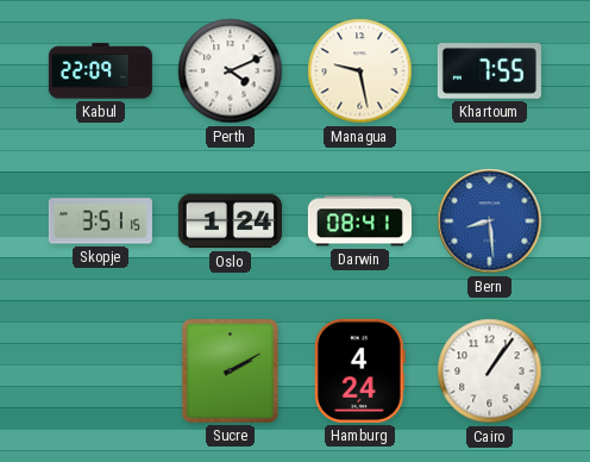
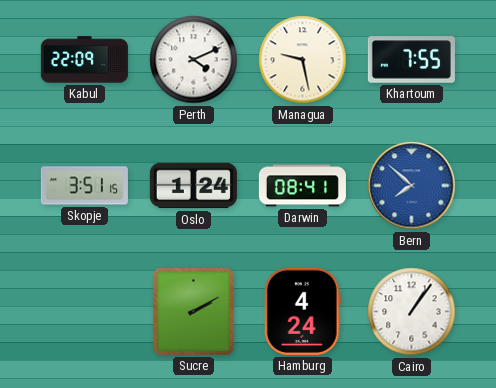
Bern: 8:29 -> 7:52 (412, 186)
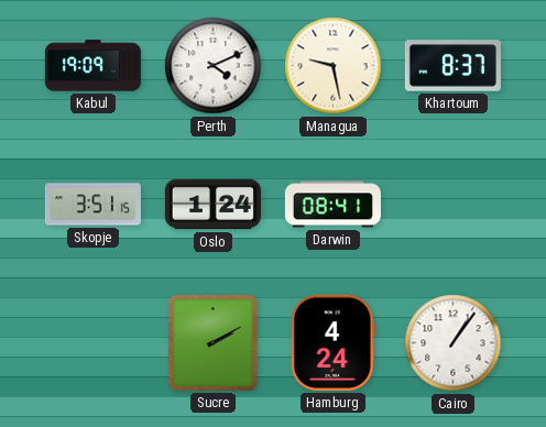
Kabul: 22:09 -> 19:09 (92, 66)
Khartoum: 7:55 -> 8:37 (452, 66)
Bern: 7:52 -> none (412, 186)
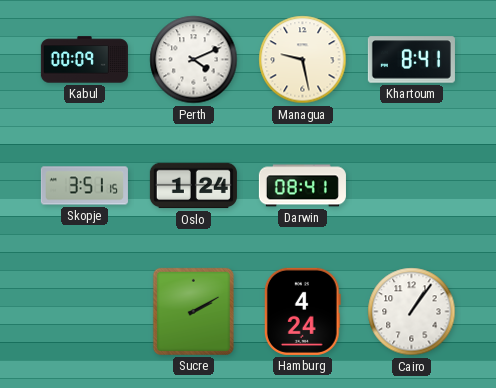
Kabul: 19:09 -> 00:09 (84, 60)
Khartoum: 8:37 -> 8:41 (411, 60)
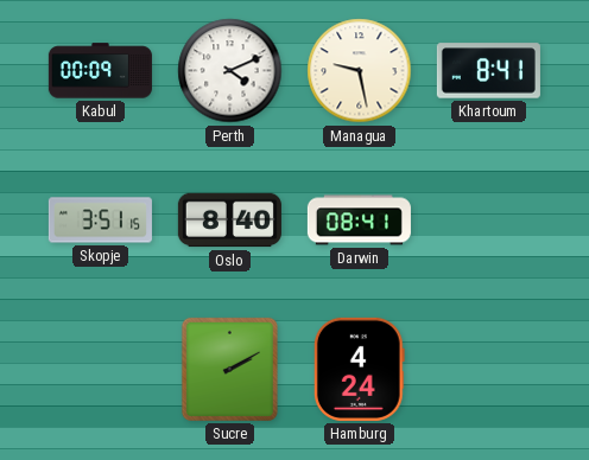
Oslo: 1:24 -> 8:40 (229, 221)
Cairo: 1:06 -> none (412, 312)
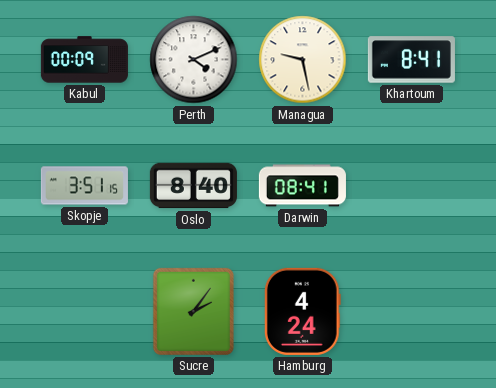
Sucre: 2:10 -> 2:06 (193, 311)
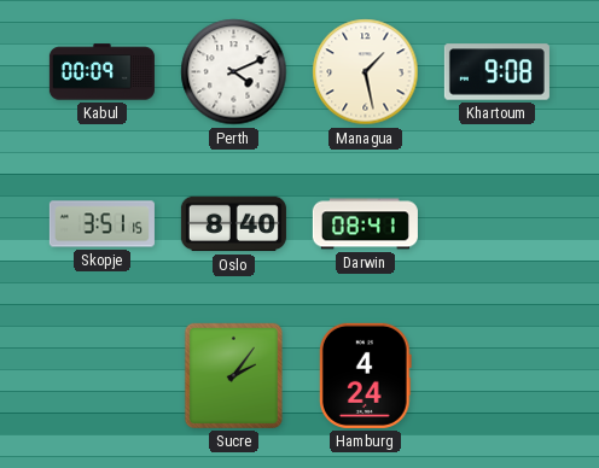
Managua: 9:28 -> 1:28 (366, 72)
Khartoum: 8:41 -> 9:08 (496, 72)
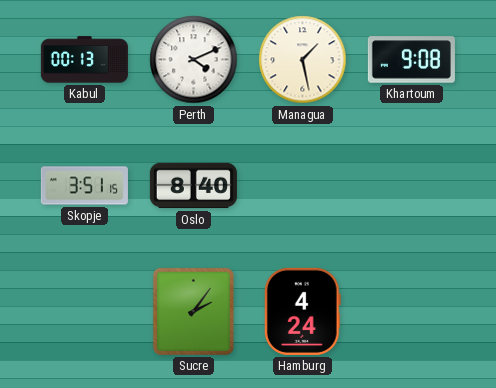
Kabul: 00:09 -> 00:13 (84, 60)
Darwin: 08:41 -> none (365, 224)
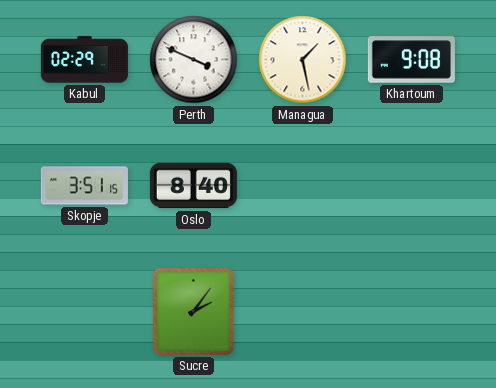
Kabul: 00:13 -> 02:29 (84, 60)
Perth: 4:11 -> 3:49 (194, 60)
Hamburg: 4:24 -> none (302, 311)
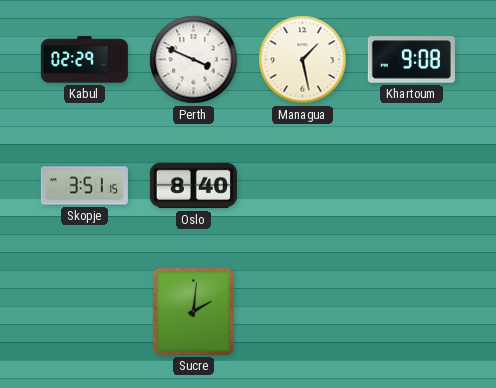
Sucre: 2:06 -> 2:01 (193, 311)
